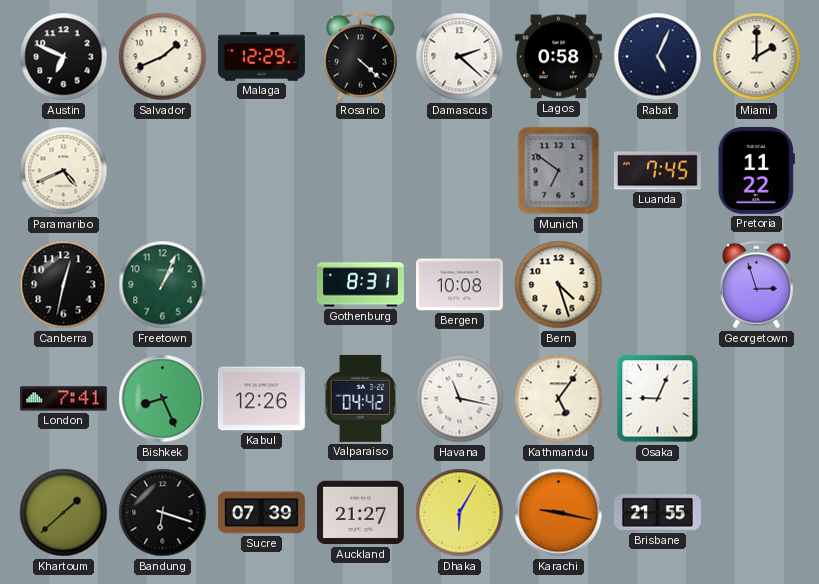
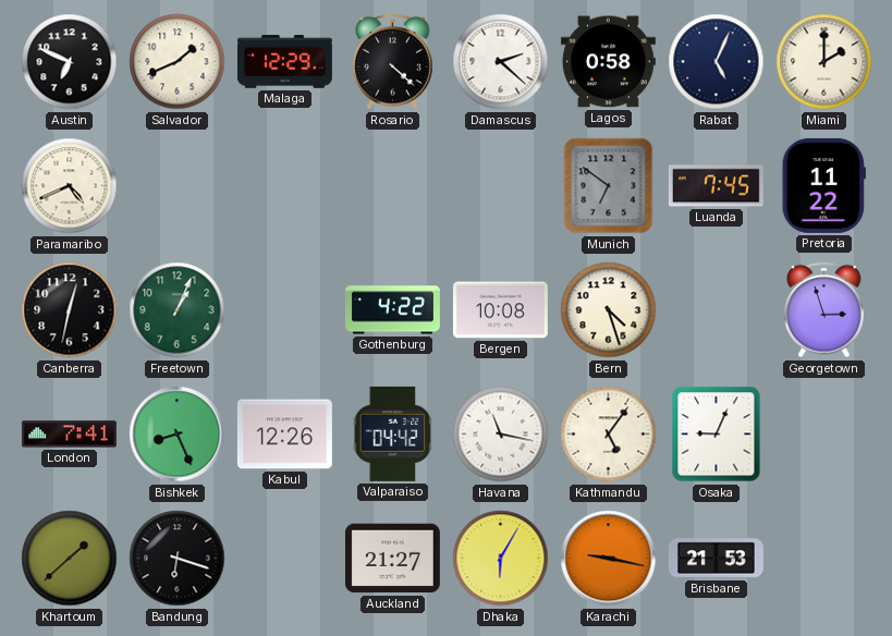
Gothenburg: 8:31 -> 4:22 (392, 310)
Sucre: 07:39 -> none (261, 513)
Brisbane: 21:55 -> 21:53 (716, 559)
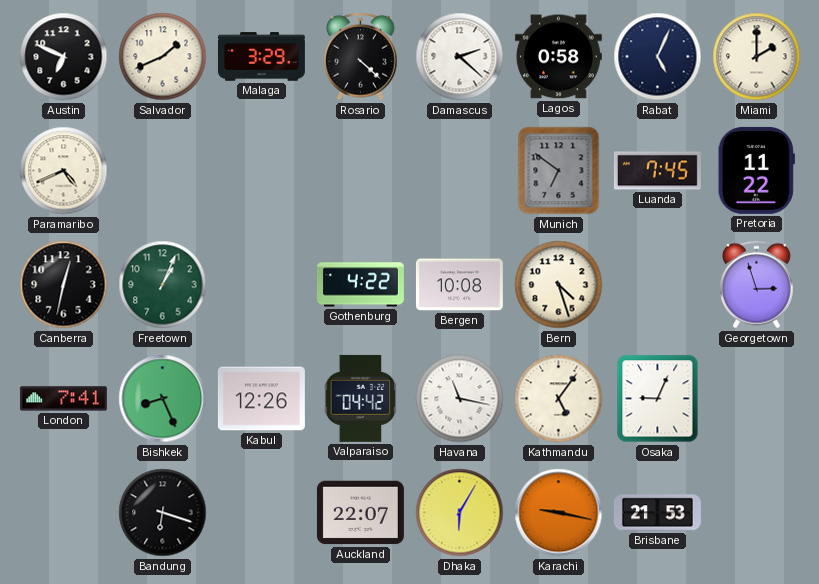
Malaga: 12:29 -> 3:29 (261, 57)
Khartoum: 1:38 -> none (70, 559)
Auckland: 21:27 -> 22:07 (360, 513)
